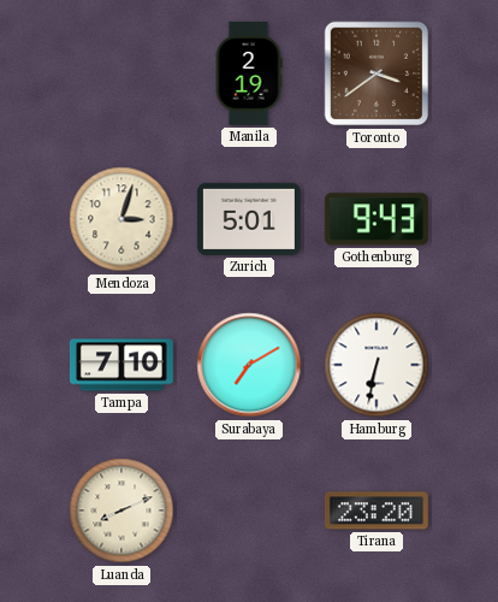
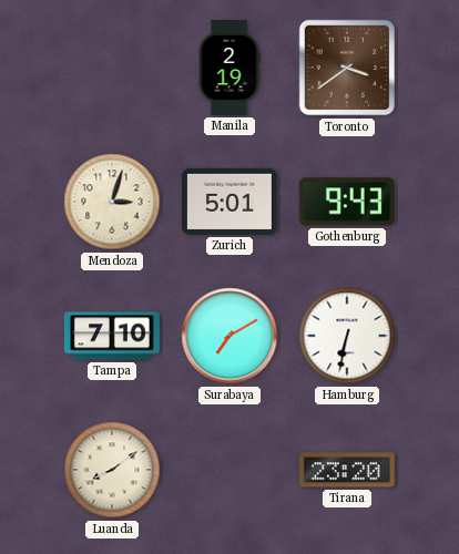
Luanda: 8:11 -> 8:09 (112, 470)
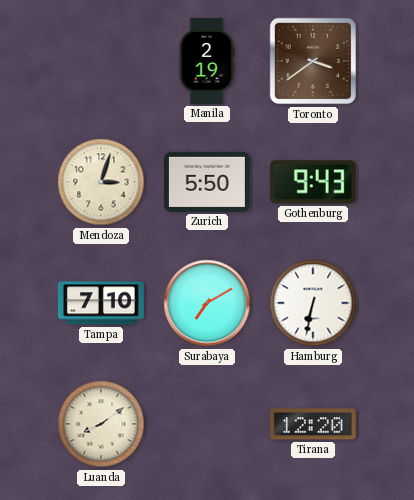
Zurich: 5:01 -> 5:50 (207, 182)
Tirana: 23:20 -> 12:20 (313, 424)
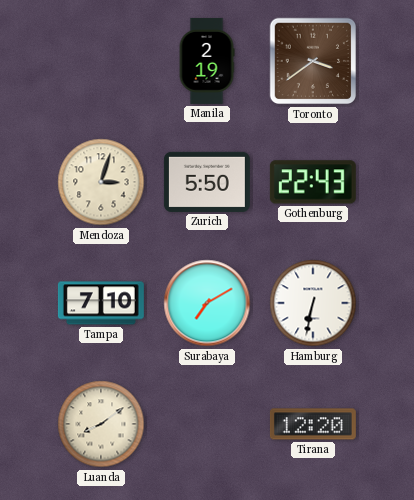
Gothenburg: 9:43 -> 22:43 (313, 182)
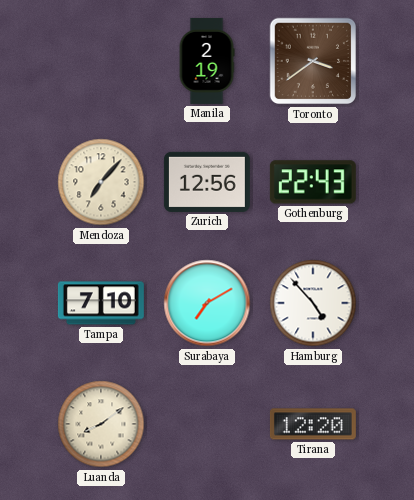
Mendoza: 3:03 -> 7:07 (101, 182)
Zurich: 5:50 -> 12:56 (207, 182)
Hamburg: 6:32 -> 4:53 (313, 303)
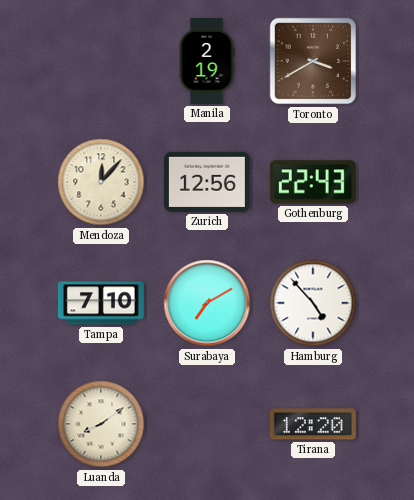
Toronto: 3:39 -> 3:40 (313, 61)
Mendoza: 7:07 -> 12:07 (101, 182)
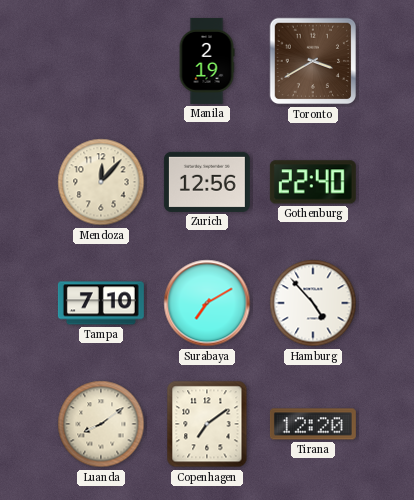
Gothenburg: 22:43 -> 22:40 (313, 182)
Copenhagen: none -> 7:09 (207, 424)
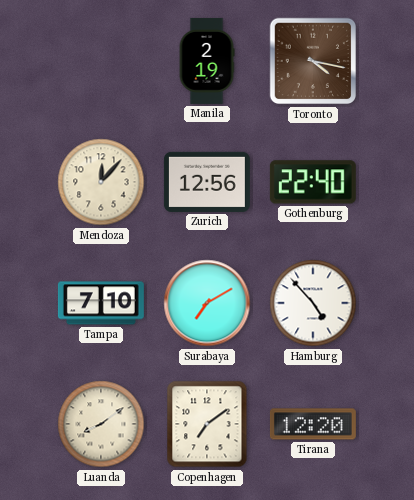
Toronto: 3:40 -> 4:17 (313, 61)
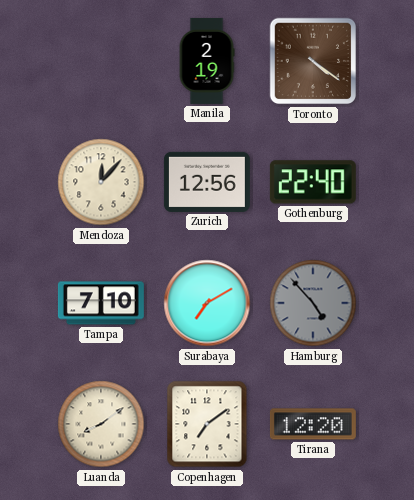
Toronto: 4:17 -> 4:21 (313, 61)
Hamburg dial: white -> grey (313, 303)
